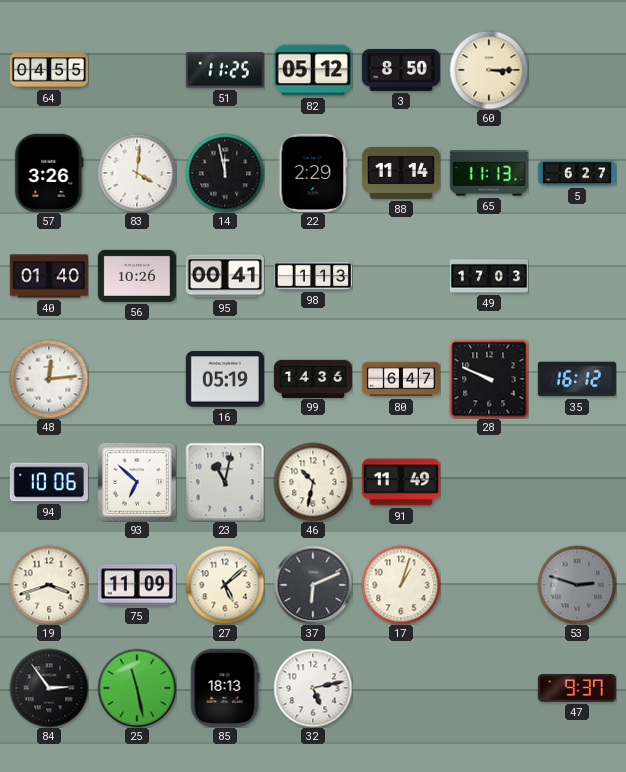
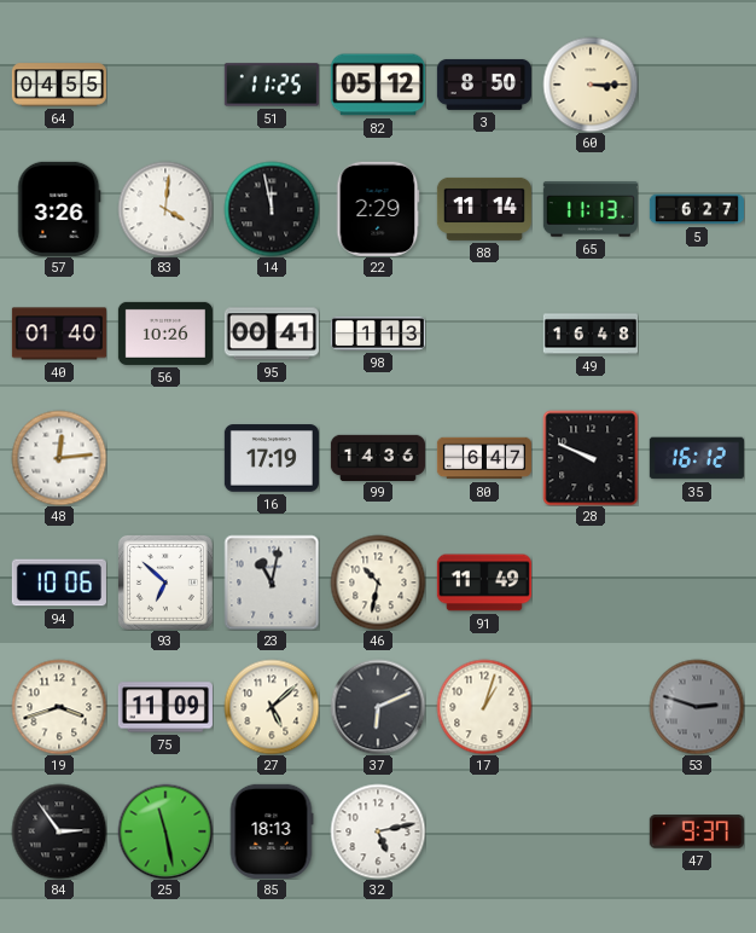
49: 17:03 -> 16:48 (589, 334)
16: 05:19 -> 17:19 (272, 458)
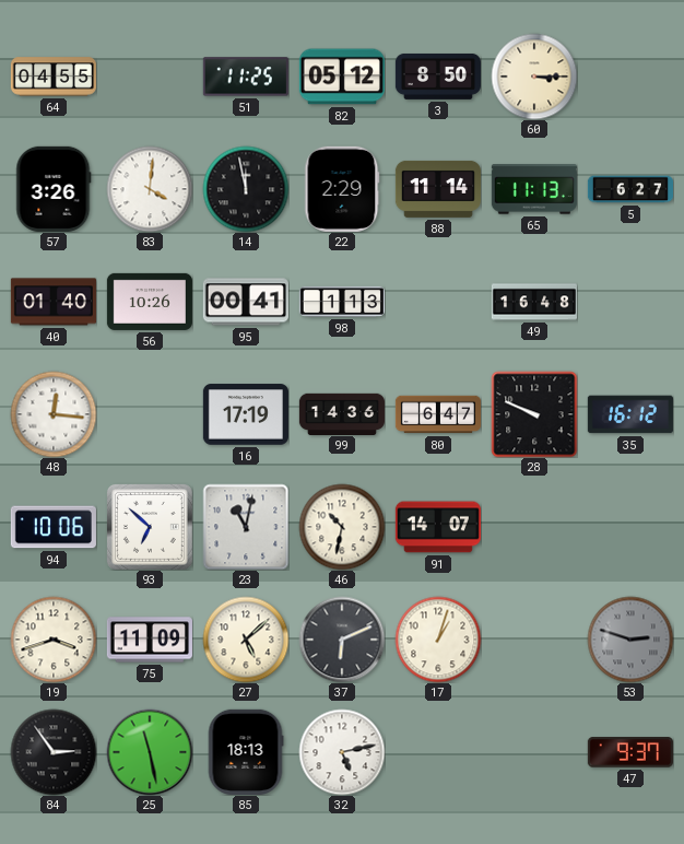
48: 12:14 -> 12:16 (54, 414)
91: 11:49 -> 14:07 (438, 527)
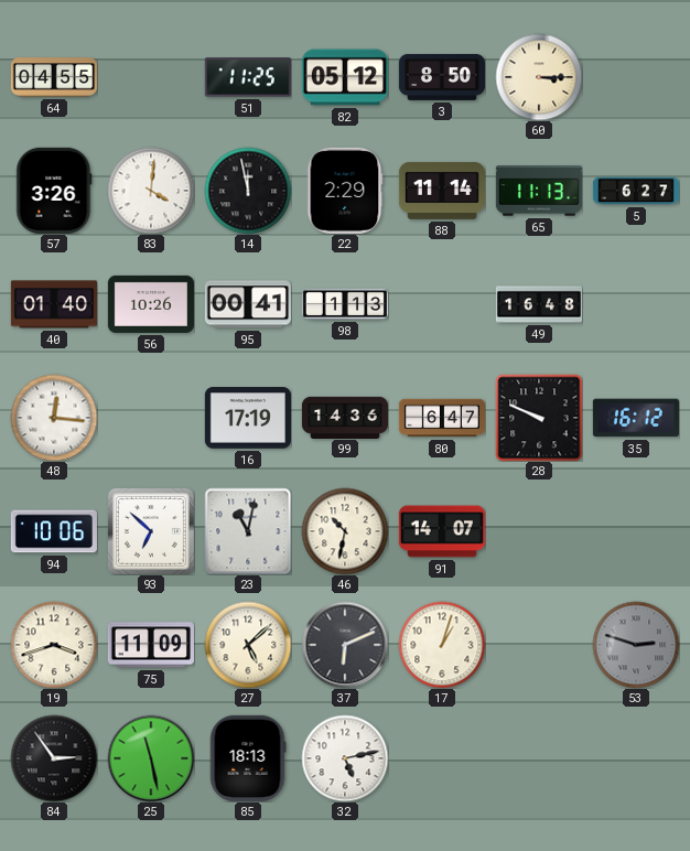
47: 9:37 -> none (630, 752)
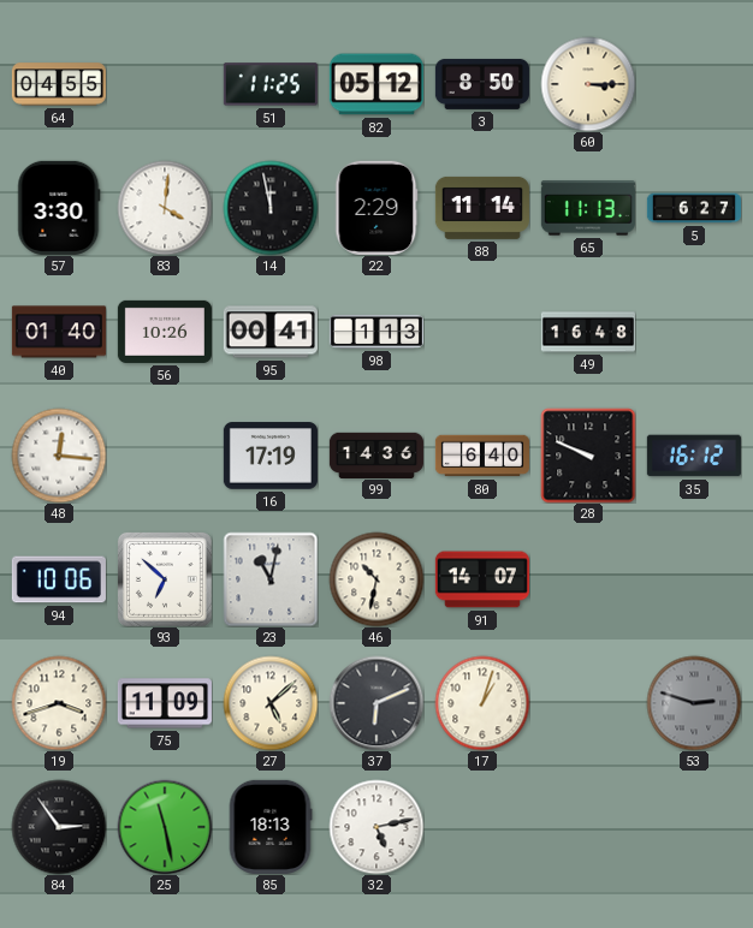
57: 3:26 -> 3:30 (59, 208)
80: 6:47 -> 6:40 (481, 456)
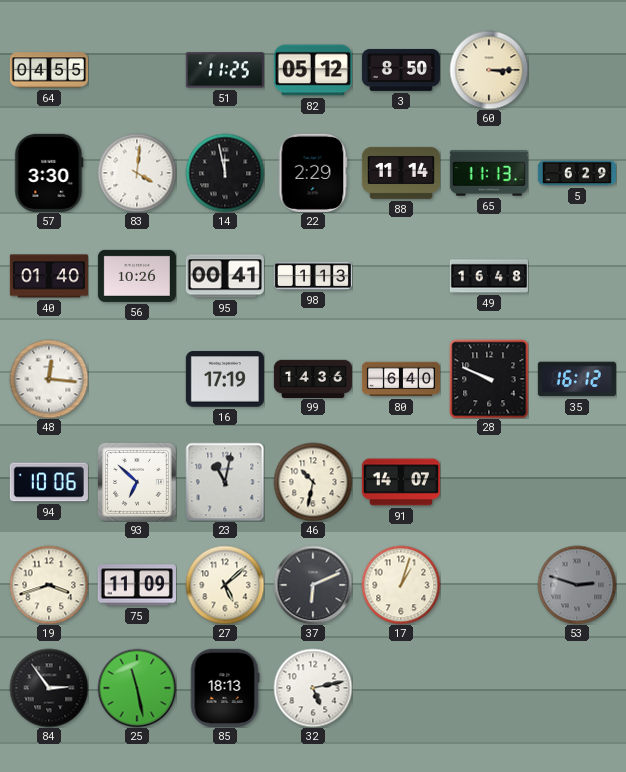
5: 6:27 -> 6:29 (576, 173)
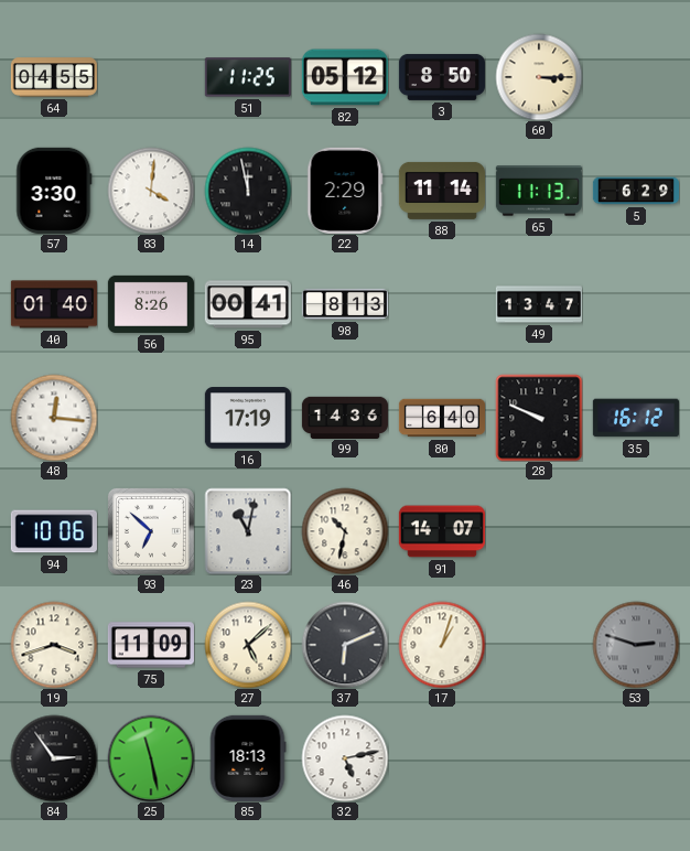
56: 10:26 -> 8:26 (151, 304)
98: 1:13 -> 8:13 (345, 304)
49: 16:48 -> 13:47 (538, 304)
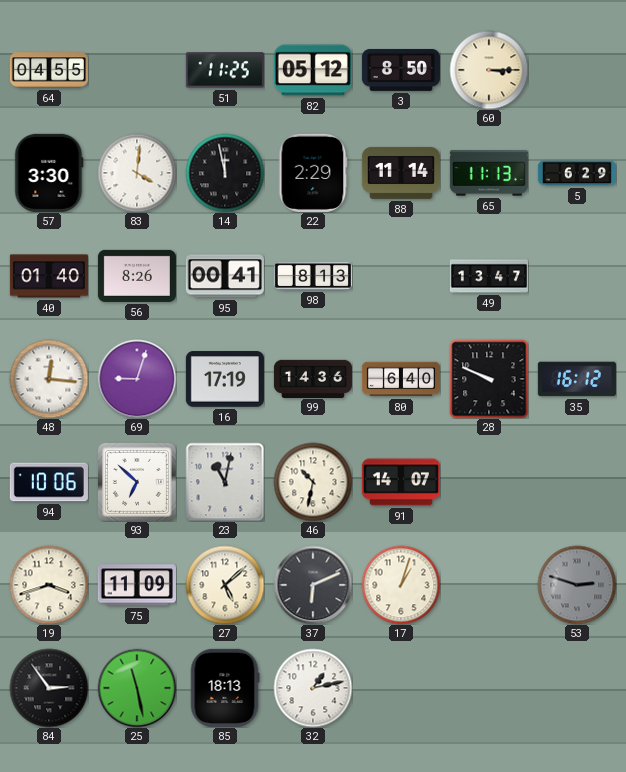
69: none -> 9:03 (137, 379)
32: 5:13 -> 1:13 (313, 688)
